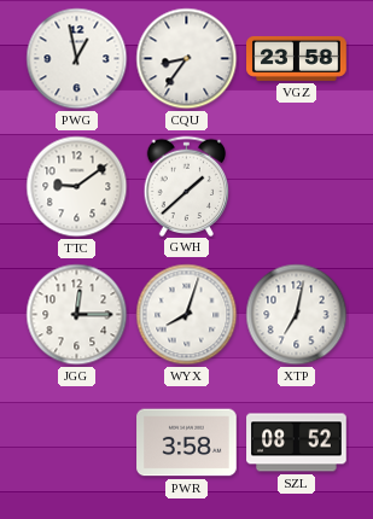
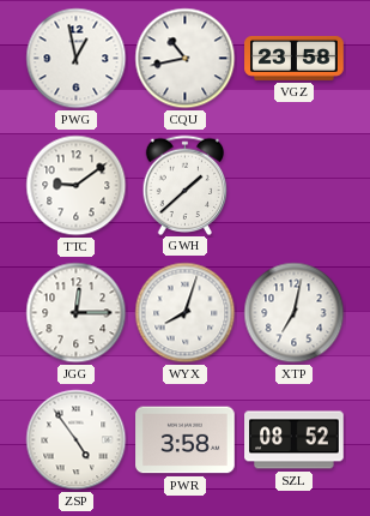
CQU: 8:36 -> 10:43 (186, 59)
ZSP: none -> 4:54 (77, 440)
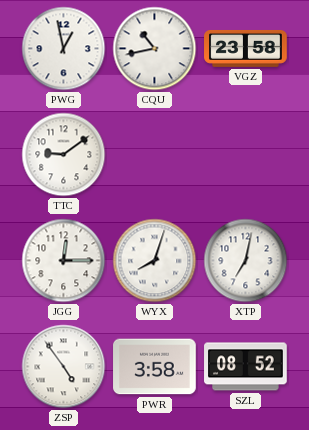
GWH: 1:38 -> none (186, 185)
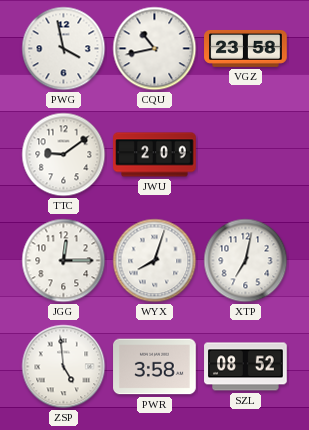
PWG: 12:58 -> 3:58 (64, 49)
JWU: none -> 2:09 (155, 155)
ZSP: 4:54 -> 4:59 (64, 367)
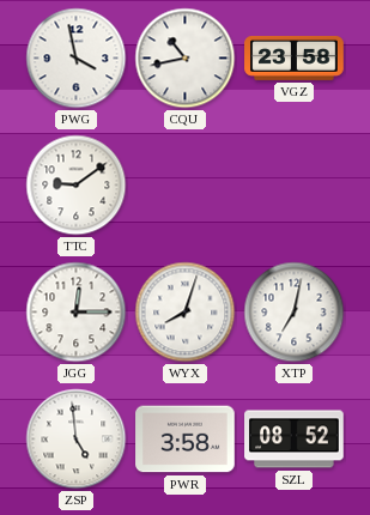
JWU: 2:09 -> none (155, 155)
